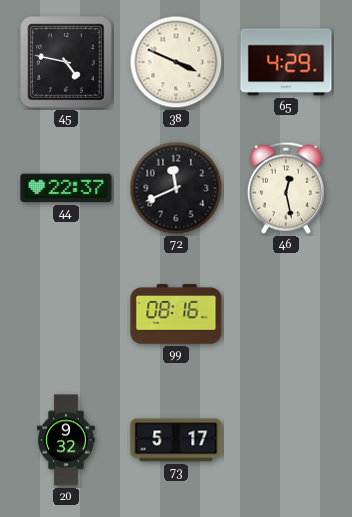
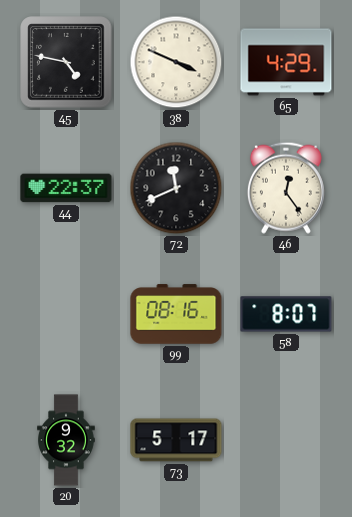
46: 12:28 -> 12:24 (286, 188)
58: none -> 8:07 (286, 314)
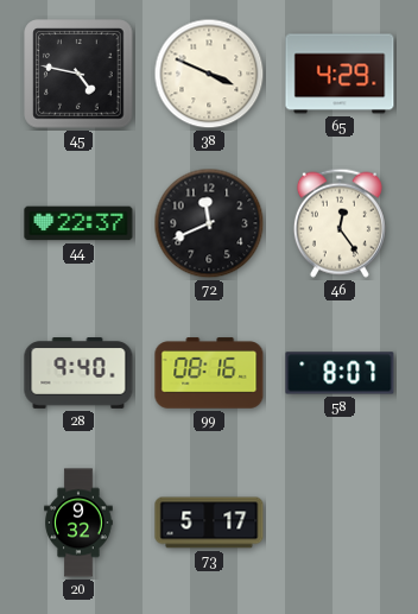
28: none -> 9:40 (78, 374)
